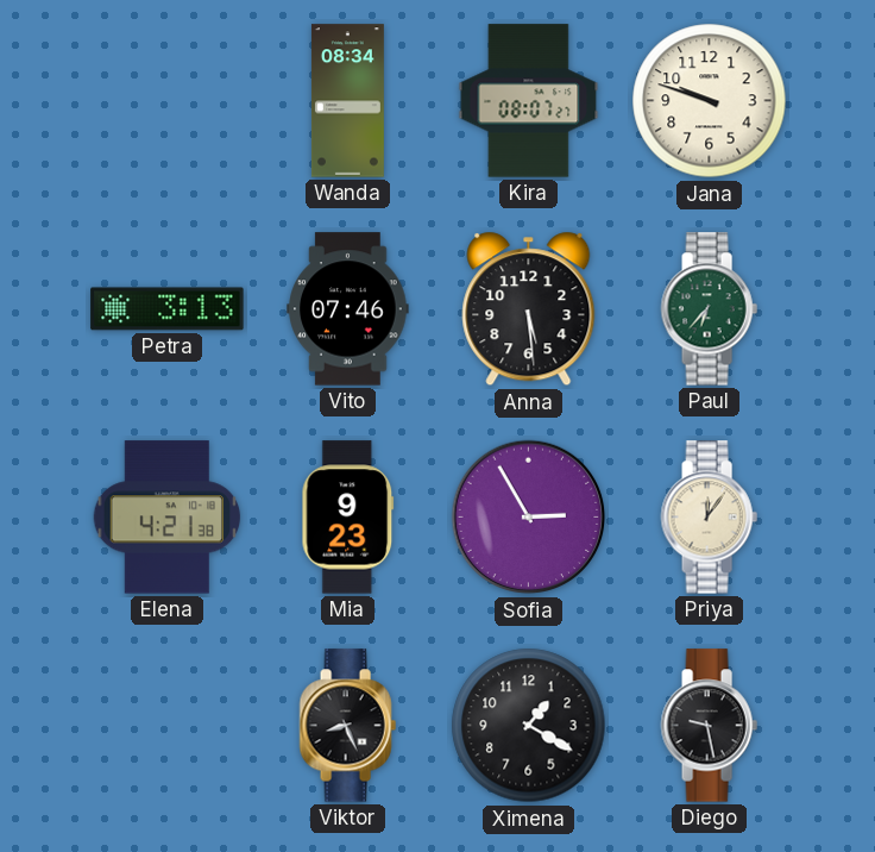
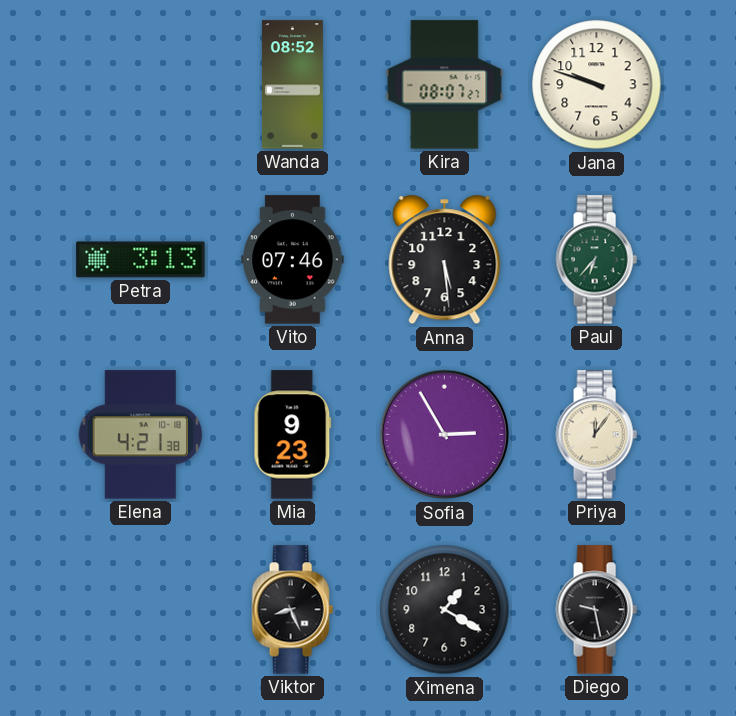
Wanda: 08:34 -> 08:52 (292, 85)
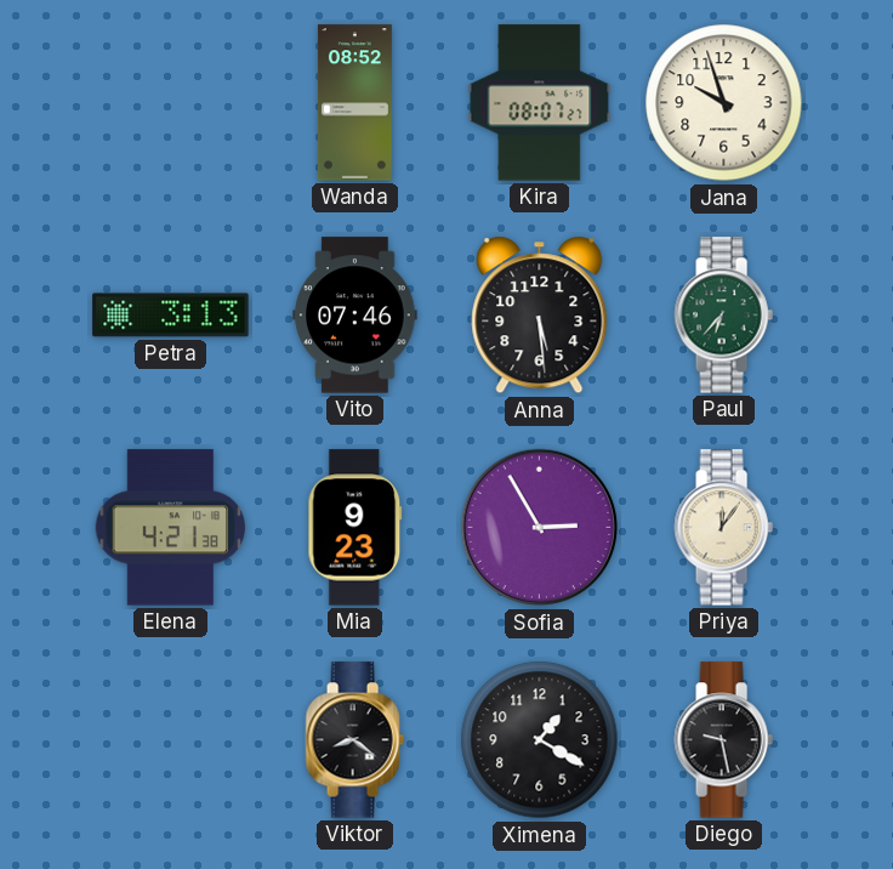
Jana: 9:48 -> 9:57 (724, 103)
Viktor: 8:26 -> 8:21 (354, 740)
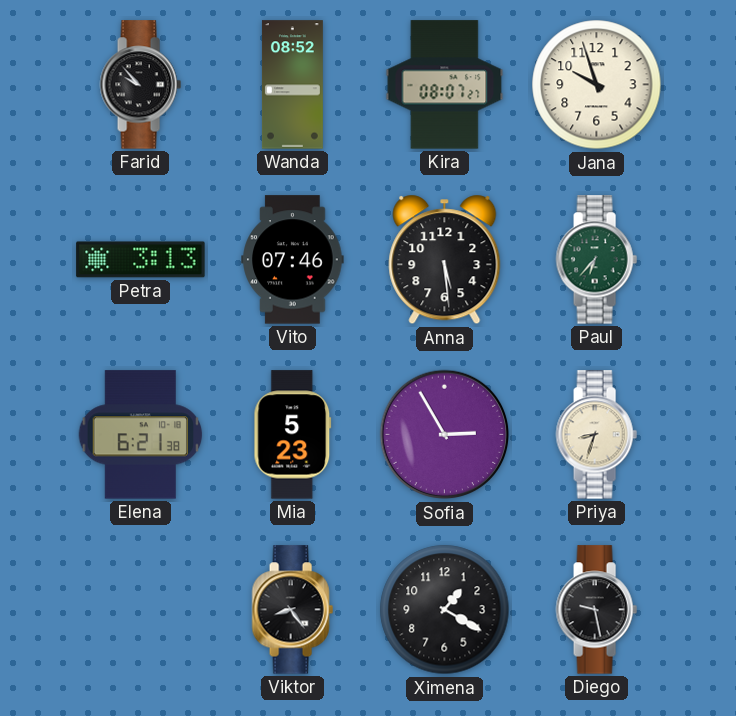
Farid: none -> 9:53 (140, 85)
Elena: 4:21 -> 6:21 (141, 435)
Mia: 9:23 -> 5:23 (293, 435)
Priya: 12:06 -> 8:33 (596, 435)
Viktor: 8:21 -> 8:24 (292, 610)
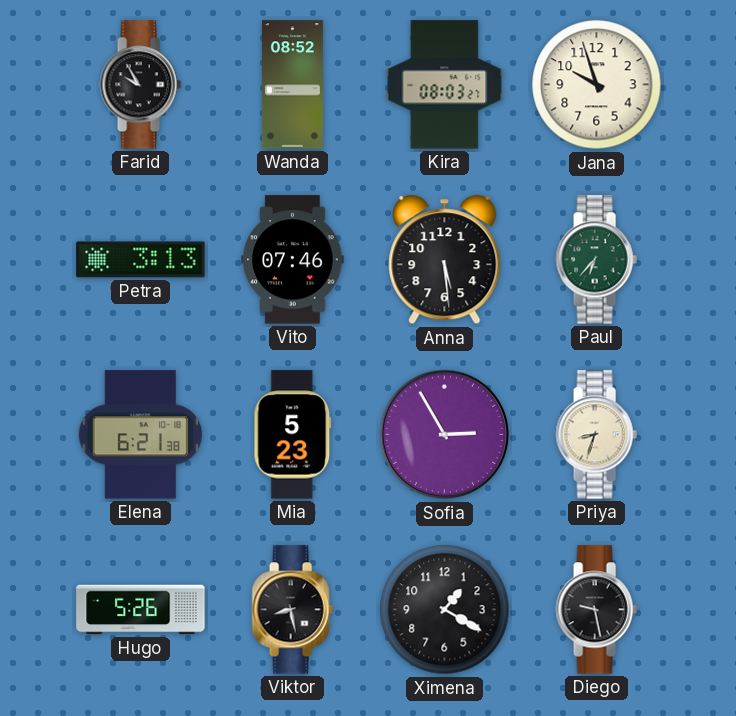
Farid: 9:53 -> 9:55 (140, 85)
Kira: 08:07 -> 08:03 (445, 85)
Hugo: none -> 5:26 (141, 610)
Viktor: 8:24 -> 8:28 (292, 610)
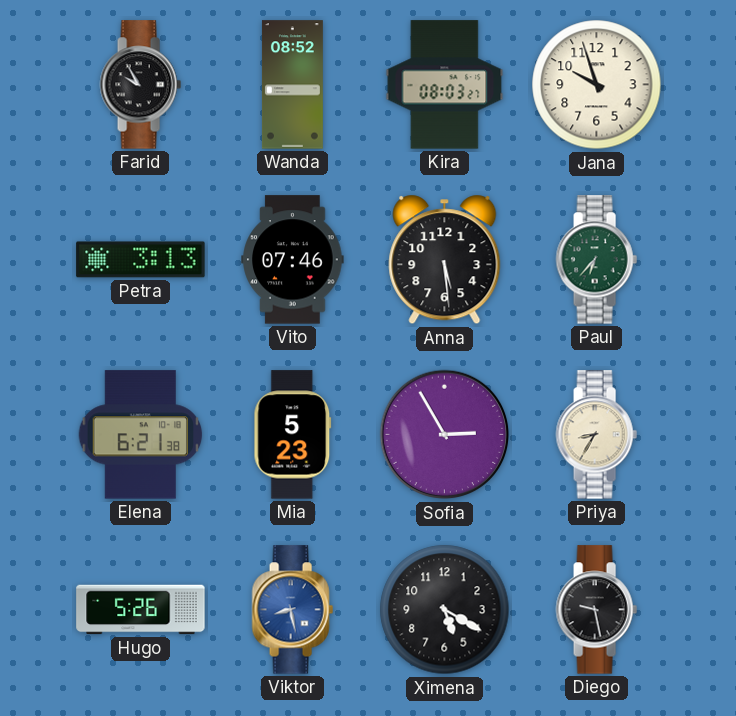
Priya: 8:33 -> 8:35 (596, 435)
Viktor dial: black -> blue (292, 610)
Ximena: 1:20 -> 5:20 (445, 610)
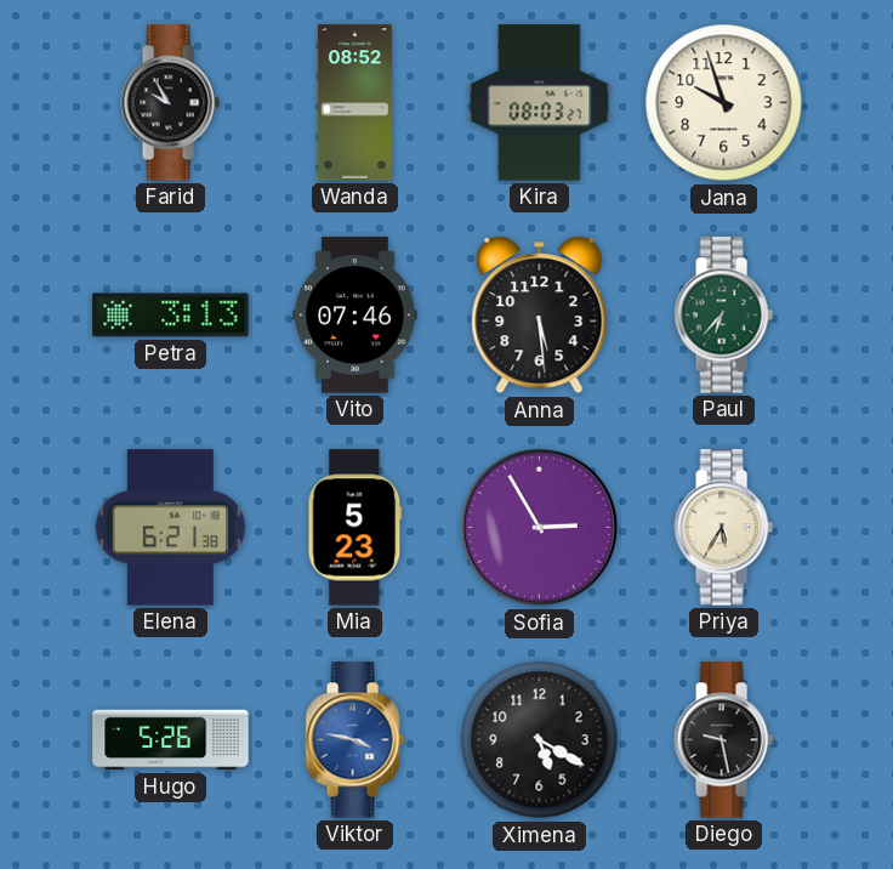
Priya: 8:35 -> 5:35 (723, 528)
Viktor: 8:28 -> 3:47 (354, 740)
